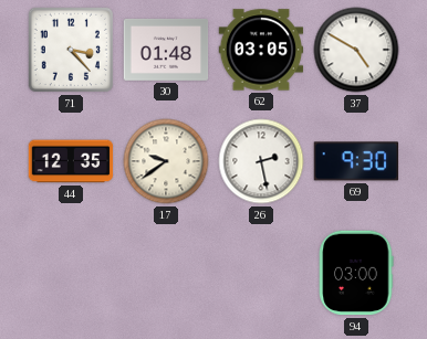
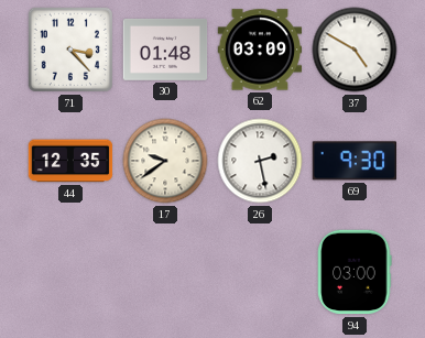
62: 03:05 -> 03:09 (260, 50)
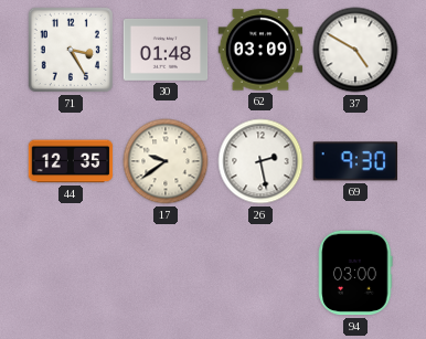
71: 3:23 -> 3:25 (71, 50)
